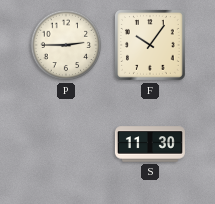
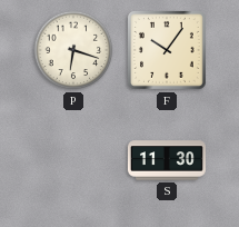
P: 2:45 -> 6:18 (73, 50)
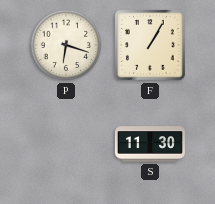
F: 10:06 -> 1:05 (151, 46)
